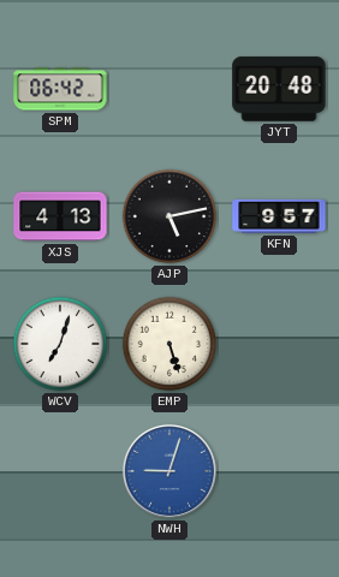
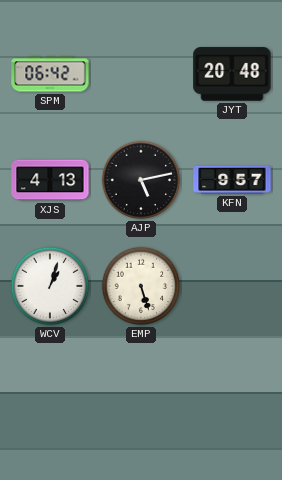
WCV: 7:03 -> 1:03 (50, 286)
NWH: 9:03 -> none (169, 471)
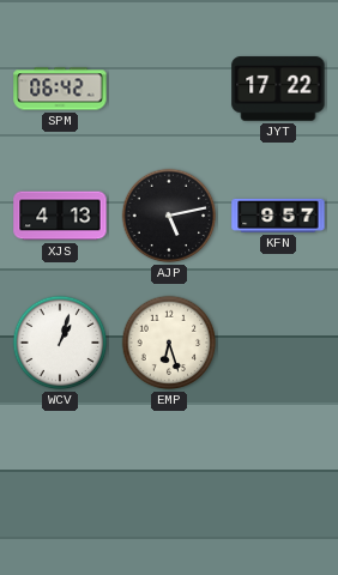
JYT: 20:48 -> 17:22 (278, 89)
EMP: 5:27 -> 6:27 (169, 343)
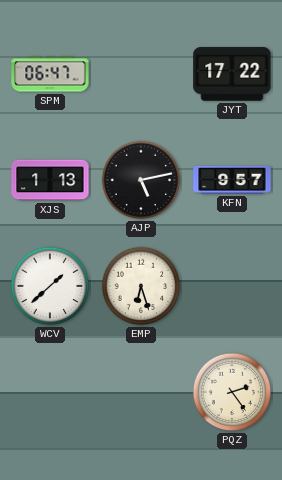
SPM: 06:42 -> 06:47 (50, 74)
XJS: 4:13 -> 1:13 (50, 180)
WCV: 1:03 -> 1:38 (50, 286)
PQZ: none -> 2:24 (232, 392)
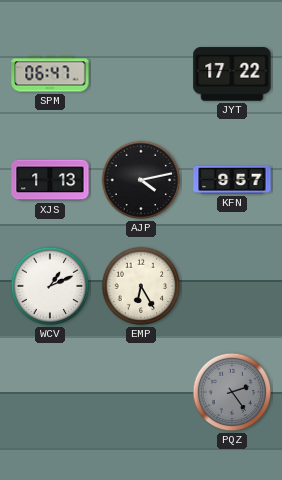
AJP: 5:13 -> 4:13 (141, 180)
WCV: 1:38 -> 1:11 (50, 286)
EMP: 6:27 -> 6:25 (141, 286)
PQZ dial: cream -> grey (232, 392)
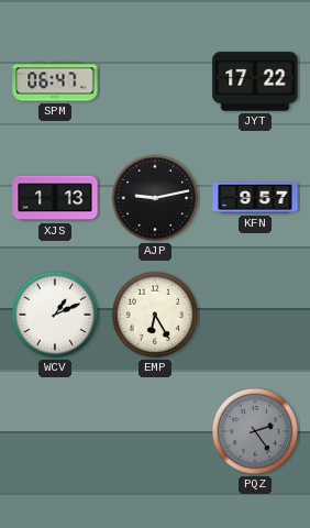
AJP: 4:13 -> 9:13 (155, 198)
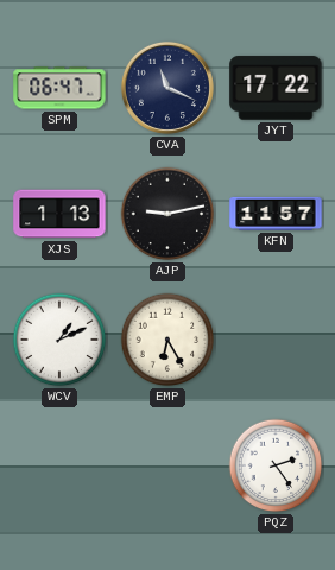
CVA: none -> 11:19 (167, 88)
KFN: 9:57 -> 11:57 (276, 214)
PQZ dial: grey -> white (276, 465)
